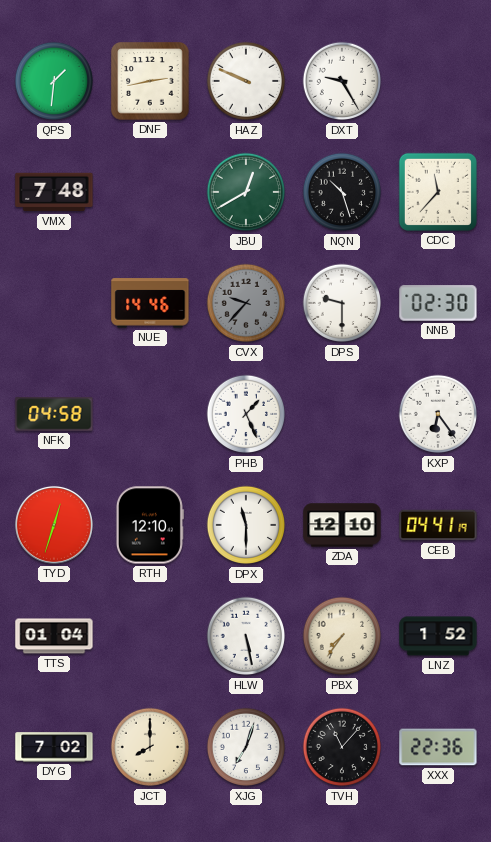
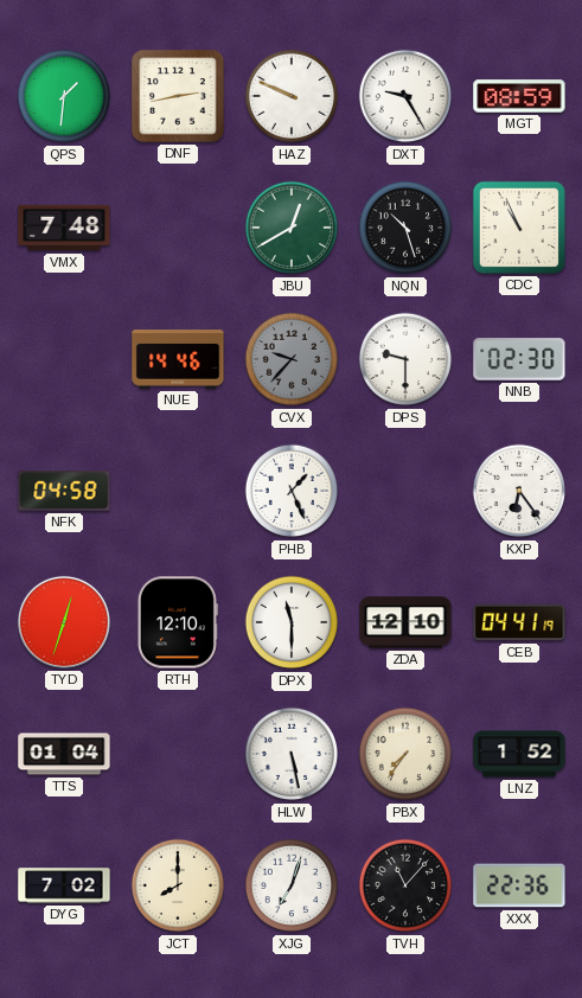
MGT: none -> 08:59 (519, 96)
CDC: 11:37 -> 10:56 (519, 228)
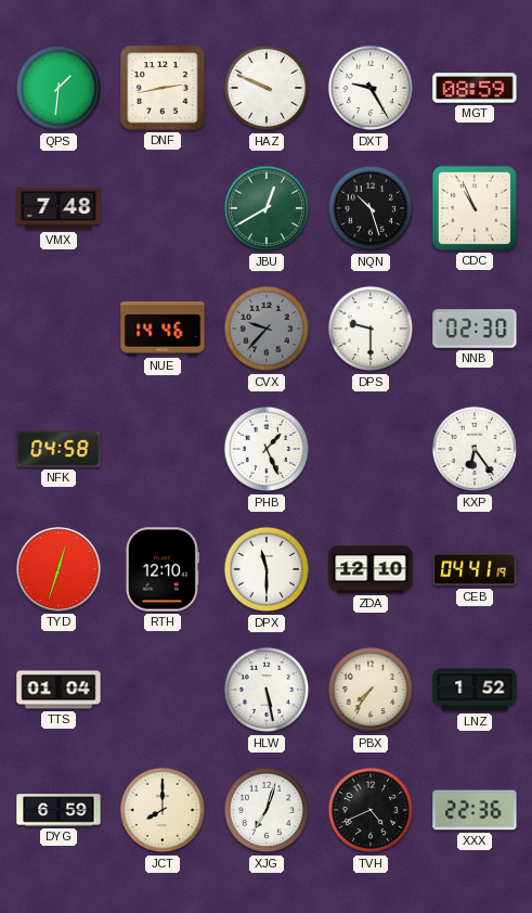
DYG: 7:02 -> 6:59 (59, 810)
TVH: 11:07 -> 4:41 (369, 810)
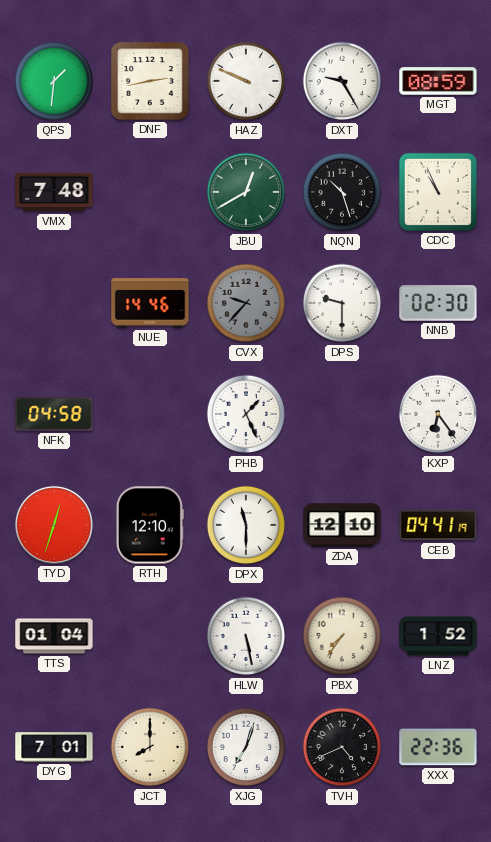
DYG: 6:59 -> 7:01 (54, 747)
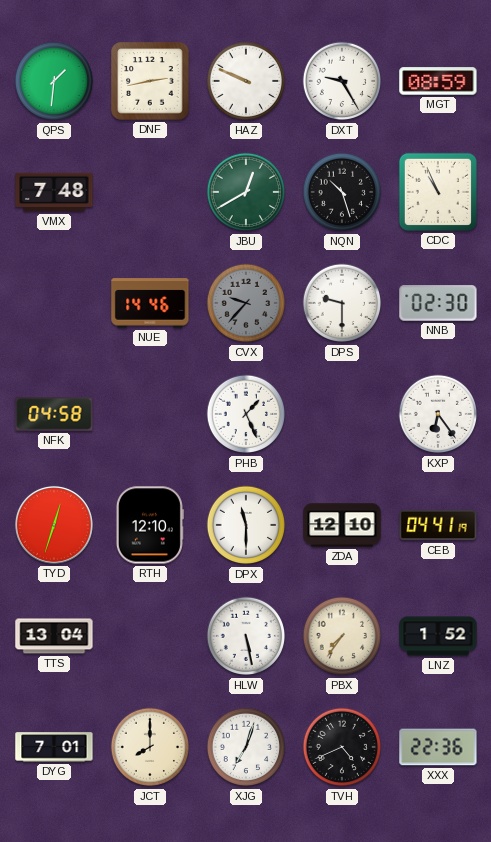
TTS: 01:04 -> 13:04 (54, 636)
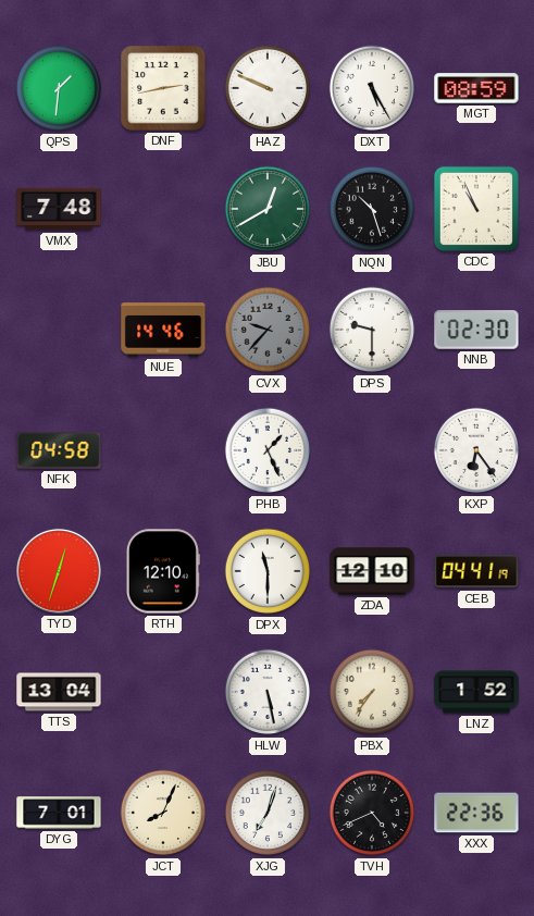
DXT: 9:25 -> 5:25 (371, 88)
JCT: 8:00 -> 8:04 (162, 813)
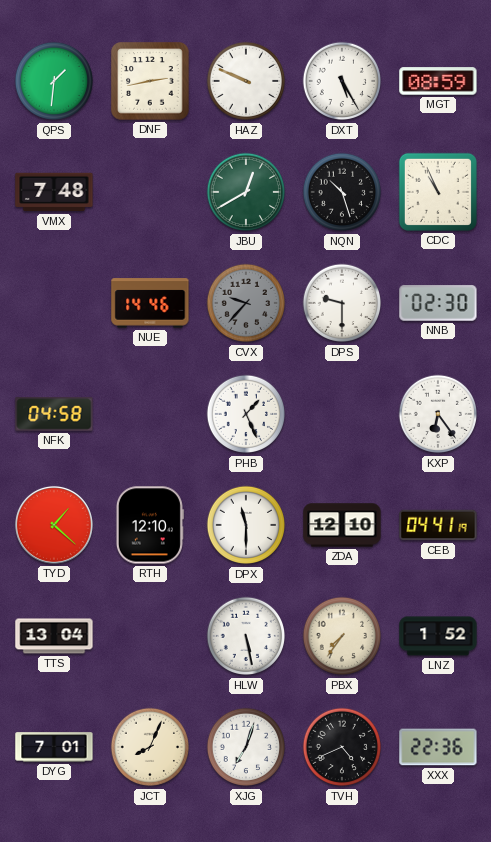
TYD: 12:33 -> 1:22 (54, 525)
